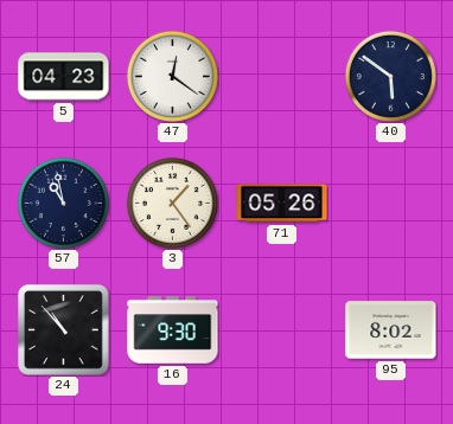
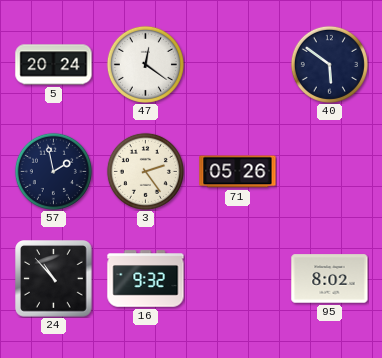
5: 04:23 -> 20:24 (54, 65)
57: 10:58 -> 1:58 (53, 171)
3: 1:24 -> 2:24 (145, 171)
16: 9:30 -> 9:32 (146, 279)
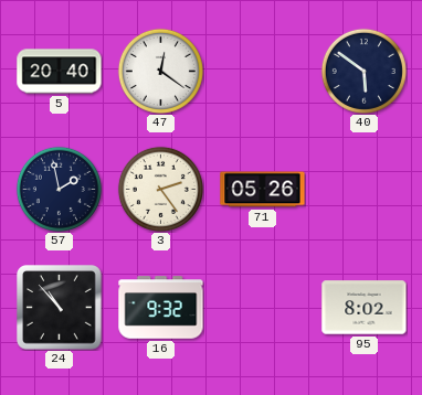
5: 20:24 -> 20:40 (60, 72)
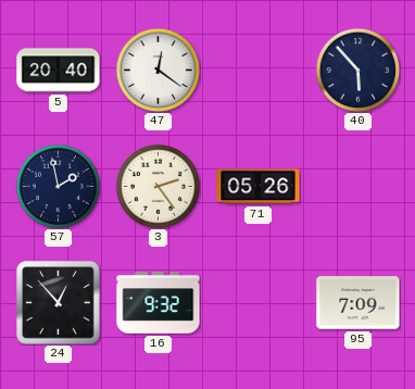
40: 5:51 -> 5:53 (357, 70)
24: 10:53 -> 12:53 (59, 303)
95: 8:02 -> 7:09 (359, 303)
